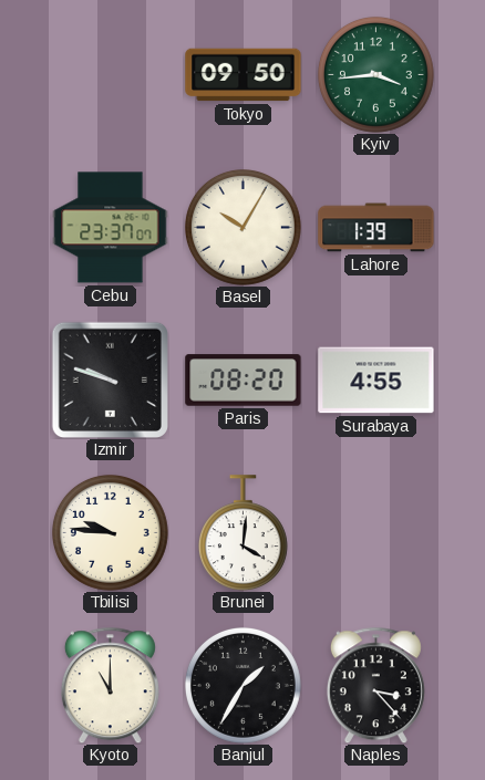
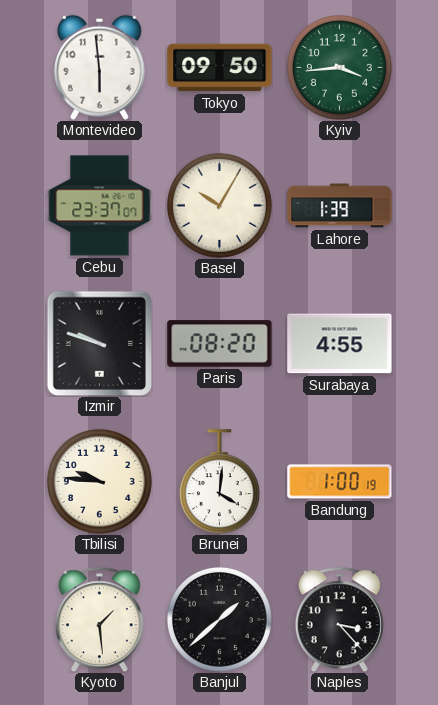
Montevideo: none -> 5:59 (100, 67)
Bandung: none -> 1:00 (340, 482)
Kyoto: 11:00 -> 1:29 (99, 619)
Banjul: 1:35 -> 1:38 (219, 619)
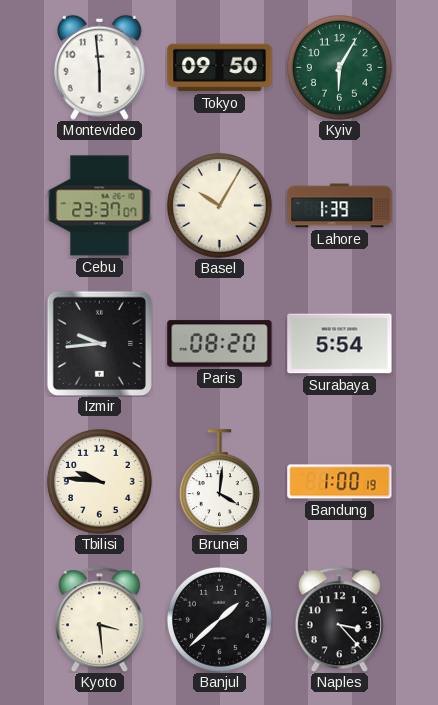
Kyiv: 3:44 -> 6:05 (339, 67)
Izmir: 9:48 -> 9:44 (99, 343)
Surabaya: 4:55 -> 5:54 (340, 344)
Kyoto: 1:29 -> 3:29 (99, 619)
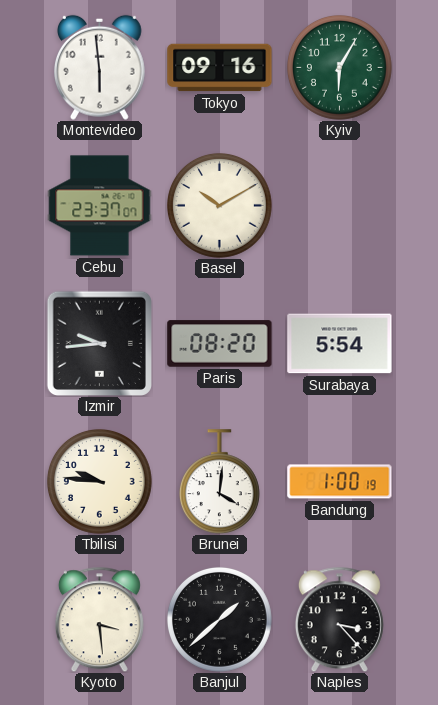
Tokyo: 09:50 -> 09:16 (220, 68)
Basel: 10:05 -> 10:10 (219, 205)
Lahore: 1:39 -> none (340, 206)
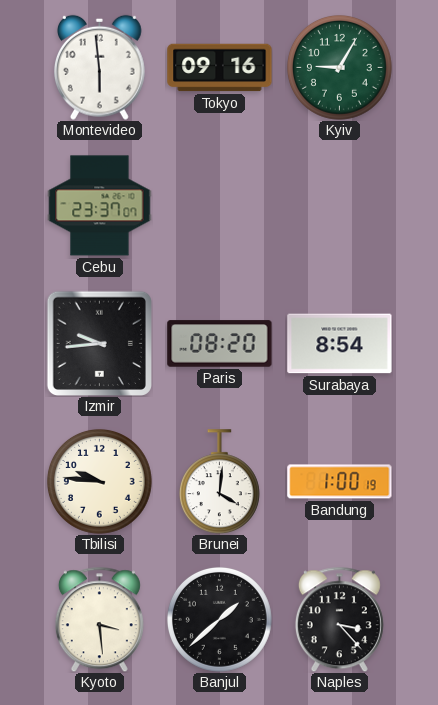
Kyiv: 6:05 -> 9:05 (339, 67)
Basel: 10:10 -> none (219, 205)
Surabaya: 5:54 -> 8:54 (340, 344)
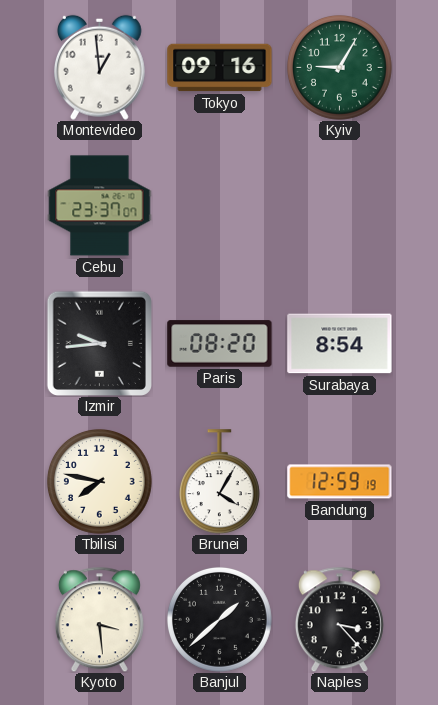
Montevideo: 5:59 -> 12:59 (100, 67)
Tbilisi: 9:46 -> 7:47 (99, 481)
Brunei: 4:01 -> 4:05 (219, 482)
Bandung: 1:00 -> 12:59 (340, 482)
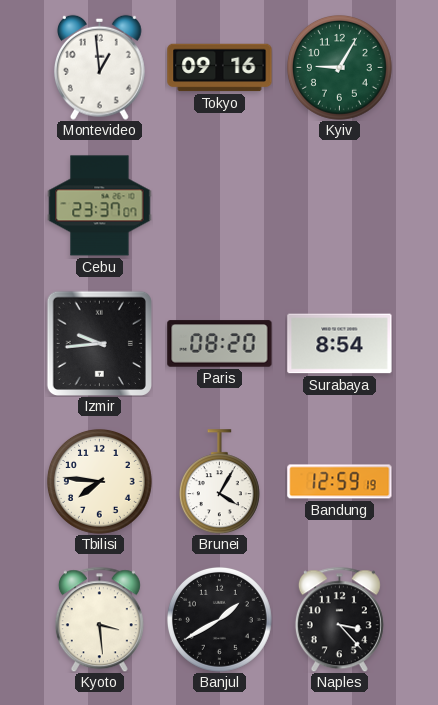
Tbilisi: 7:47 -> 7:46 (99, 481)
Banjul: 1:38 -> 1:40 (219, 619)
